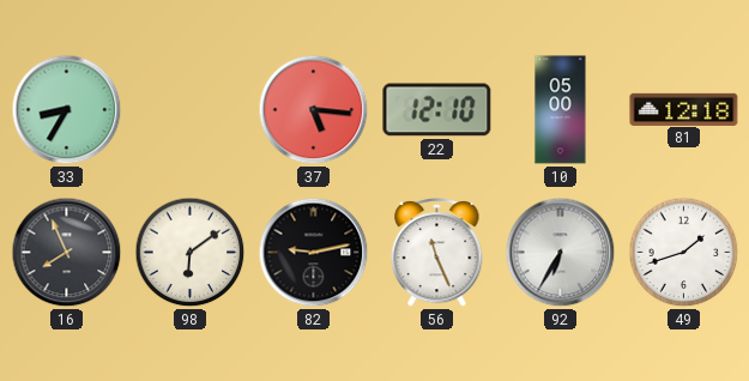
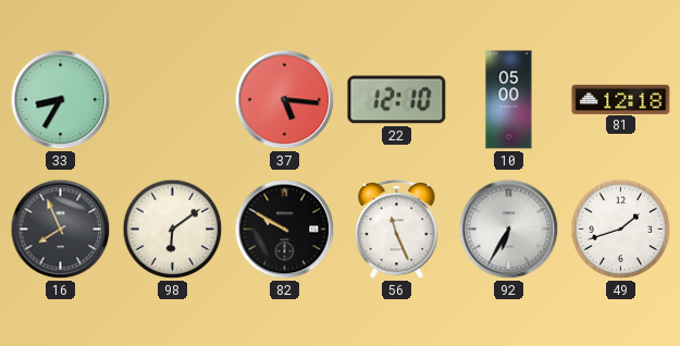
82: 9:13 -> 9:50 (285, 230)
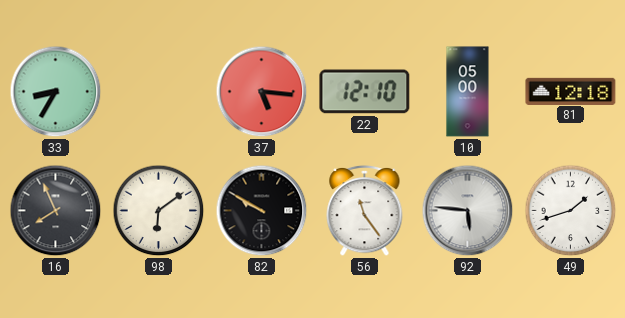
56: 11:26 -> 11:24 (365, 210)
92: 6:35 -> 5:46 (468, 211)
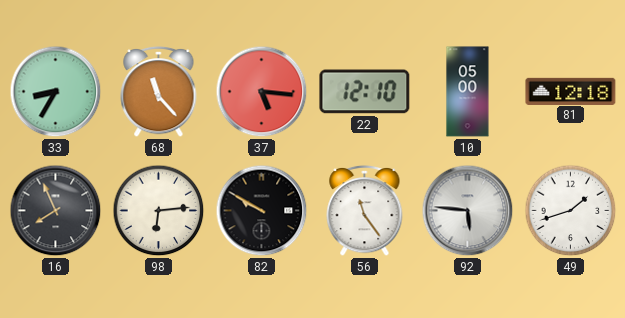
68: none -> 11:23 (159, 91)
98: 6:09 -> 6:14 (159, 211)
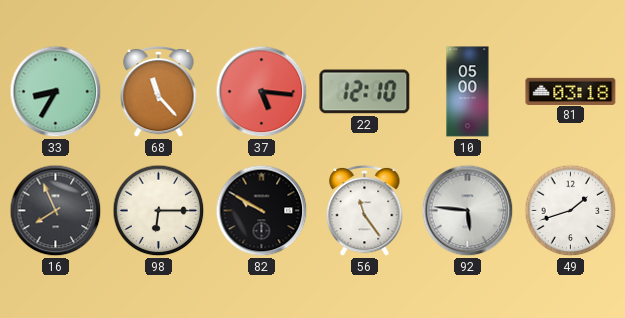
81: 12:18 -> 03:18 (571, 91)
98: 6:14 -> 6:15 (159, 211)
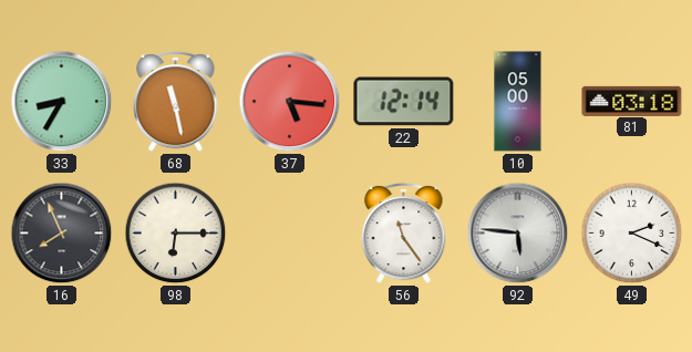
68: 11:23 -> 11:28 (176, 101)
22: 12:10 -> 12:14 (404, 102)
82: 9:50 -> none (262, 211)
49: 1:42 -> 2:19 (632, 234)
